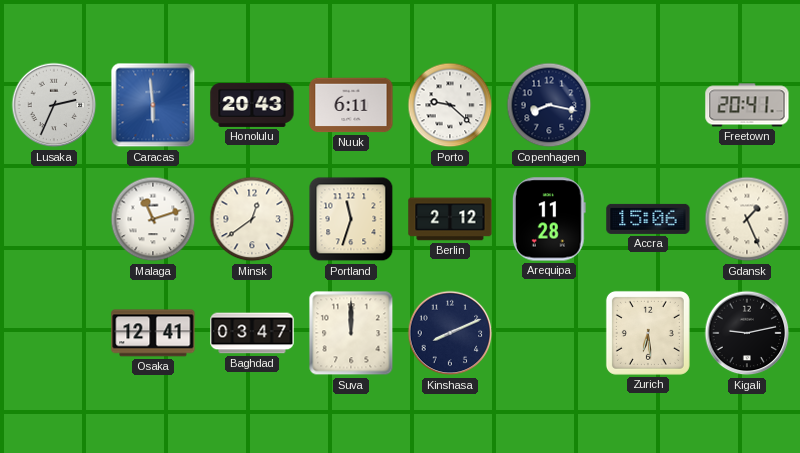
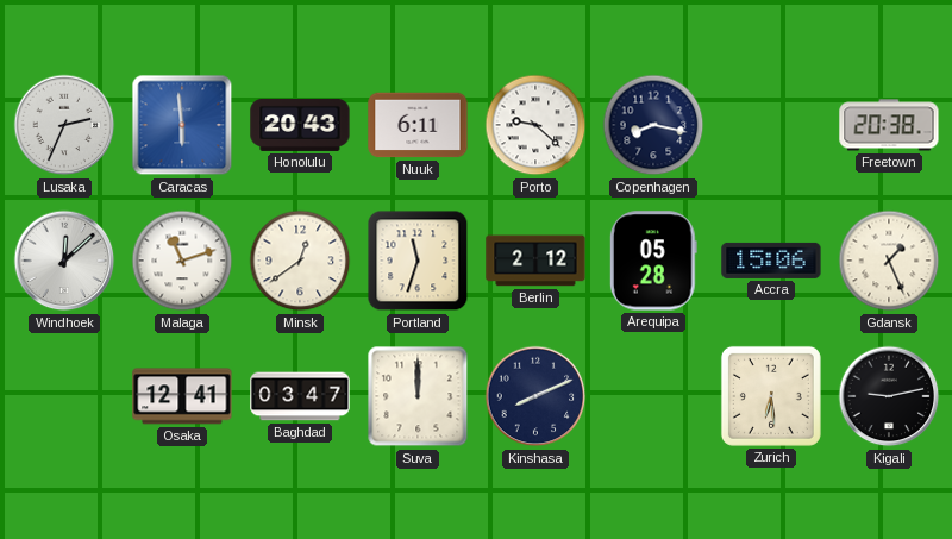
Freetown: 20:41 -> 20:38 (889, 125)
Windhoek: none -> 12:08 (64, 261)
Arequipa: 11:28 -> 05:28 (653, 261)
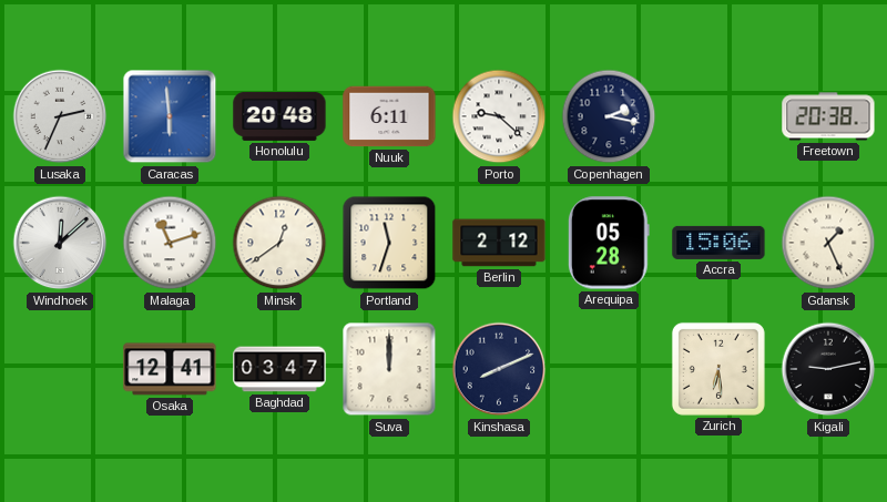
Honolulu: 20:43 -> 20:48 (279, 116)
Copenhagen: 8:17 -> 2:17 (609, 116)
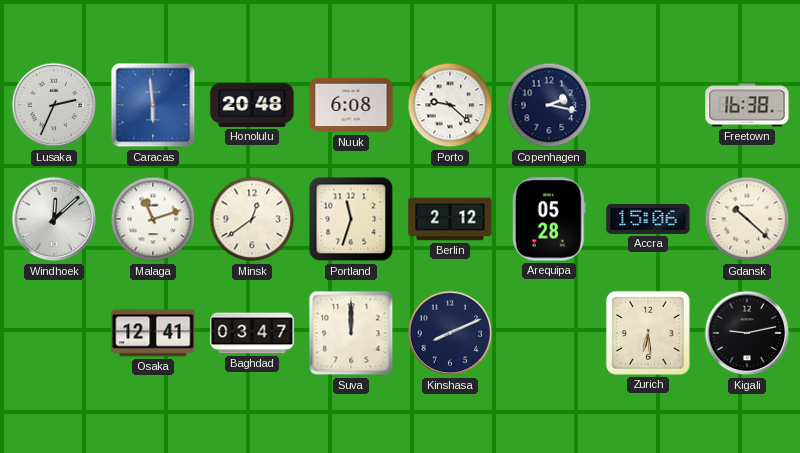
Nuuk: 6:11 -> 6:08 (351, 105)
Freetown: 20:38 -> 16:38 (747, 105)
Gdansk: 1:26 -> 10:22 (747, 219)
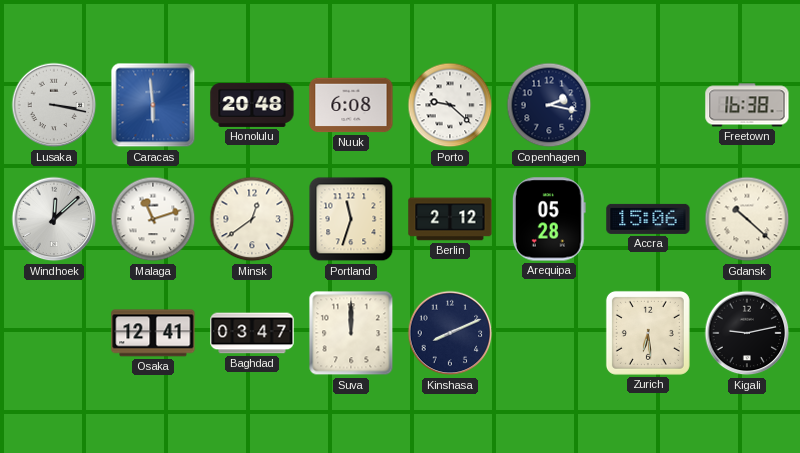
Lusaka: 2:34 -> 3:17 (54, 105)
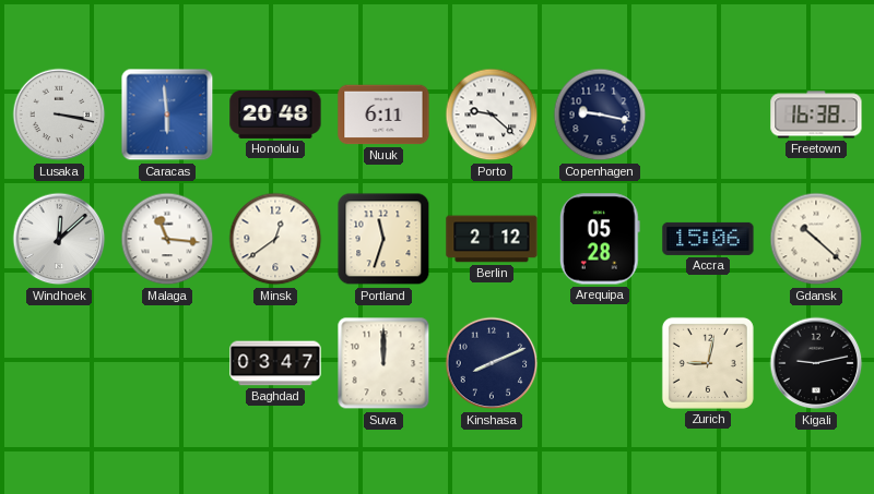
Nuuk: 6:08 -> 6:11 (383, 115)
Copenhagen: 2:17 -> 9:17 (600, 115)
Malaga: 11:12 -> 11:16 (167, 239)
Osaka: 12:41 -> none (153, 333)
Zurich: 6:29 -> 9:02 (708, 363)
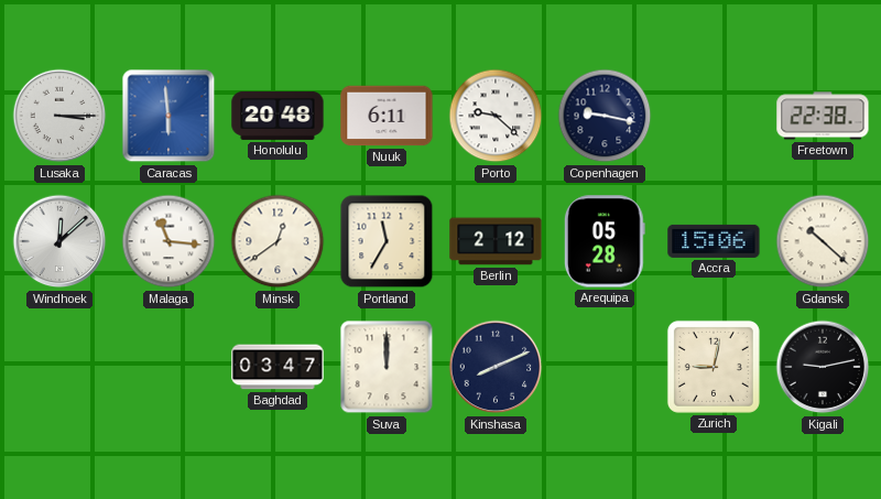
Lusaka: 3:17 -> 3:15 (59, 116)
Freetown: 16:38 -> 22:38 (823, 116)
Portland: 11:33 -> 11:35 (387, 241)
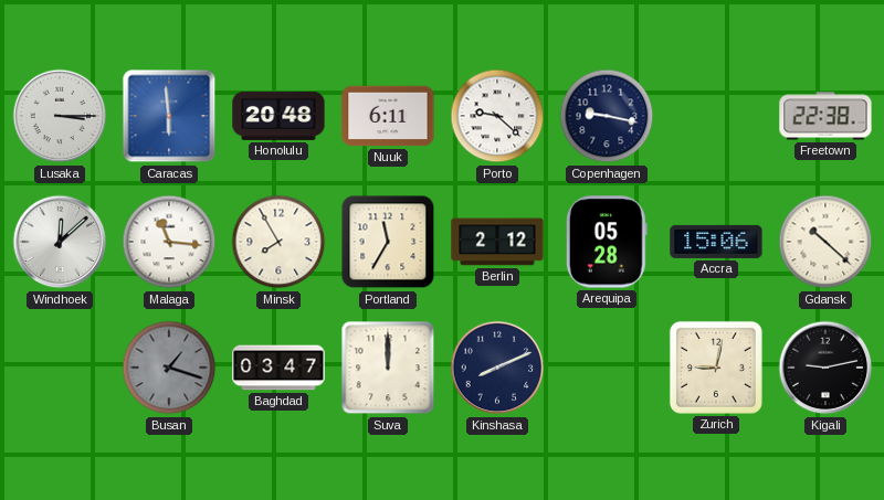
Minsk: 12:39 -> 7:55 (278, 242)
Busan: none -> 1:18 (169, 368)
